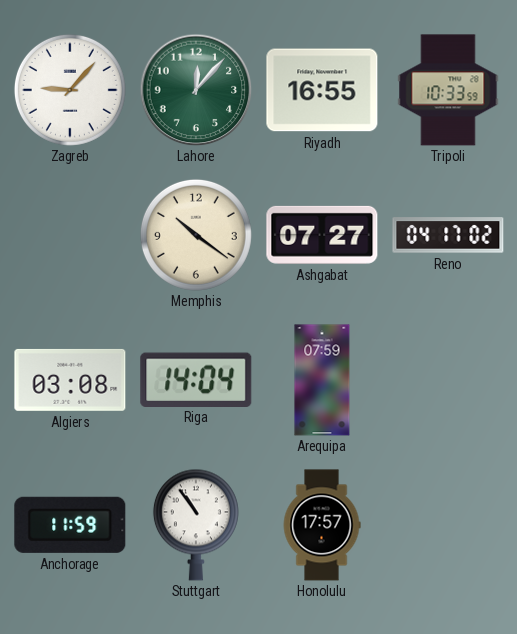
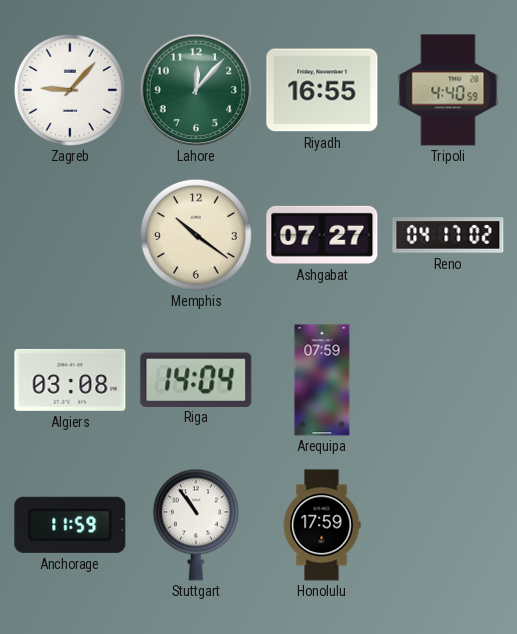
Tripoli: 10:33 -> 4:40 (448, 90)
Honolulu: 17:57 -> 17:59 (322, 525)
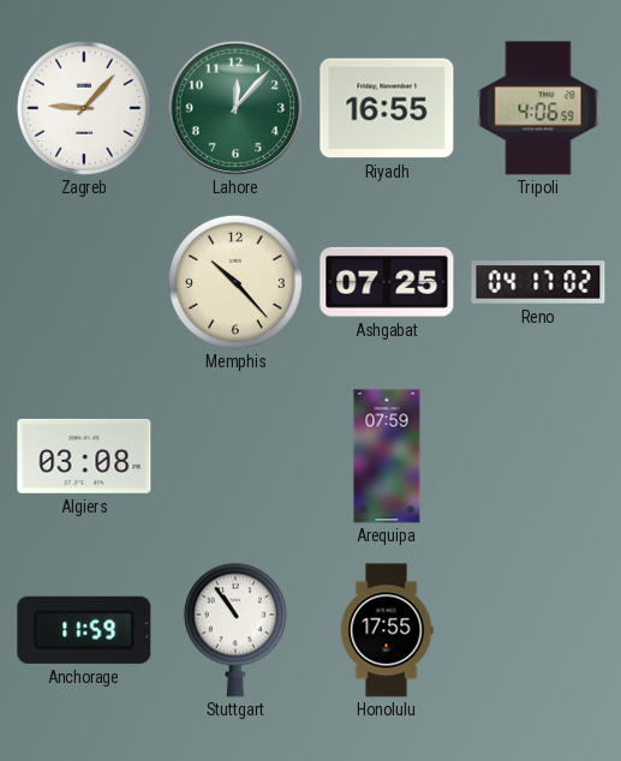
Tripoli: 4:40 -> 4:06 (538, 108)
Memphis: 10:21 -> 10:23 (235, 282)
Ashgabat: 07:27 -> 07:25 (387, 282)
Riga: 14:04 -> none (196, 379)
Honolulu: 17:59 -> 17:55 (387, 630)
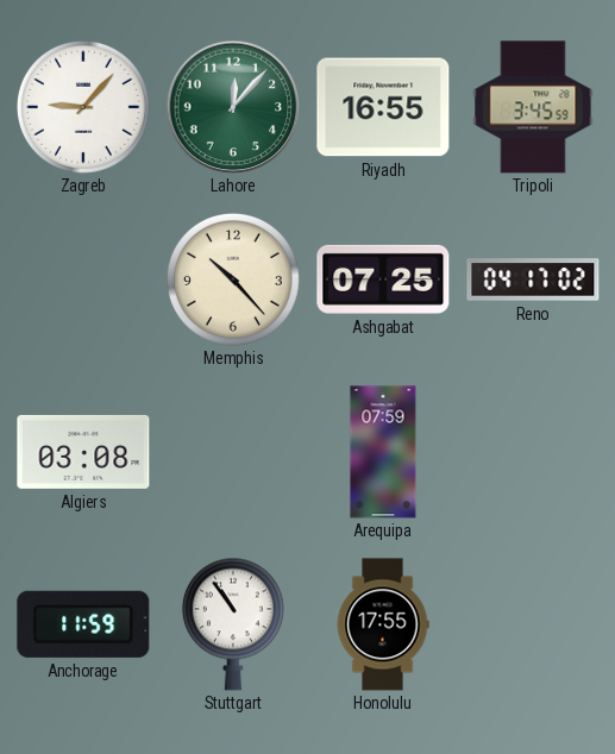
Tripoli: 4:06 -> 3:45 (533, 107)
